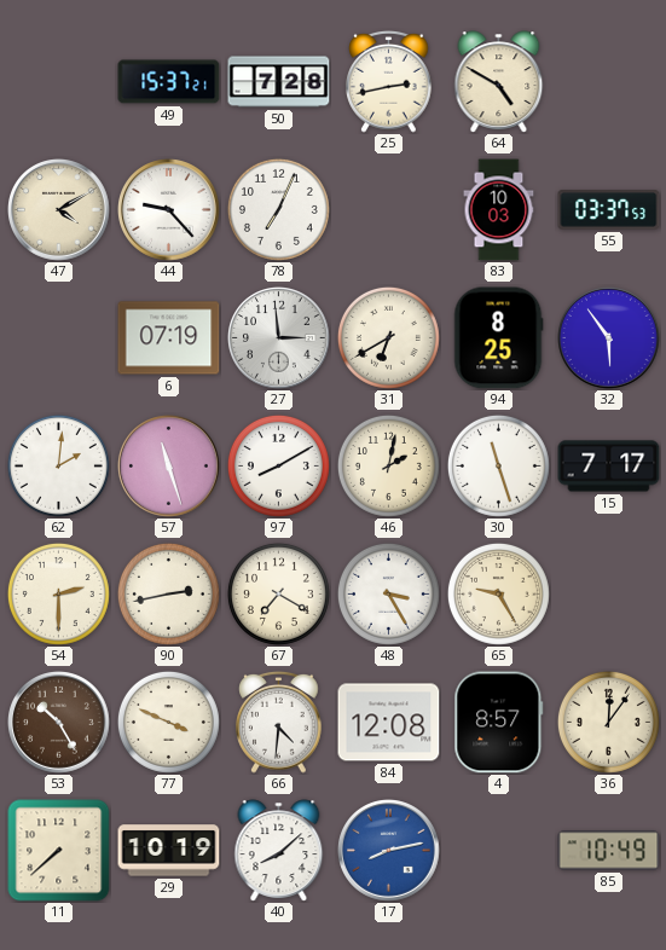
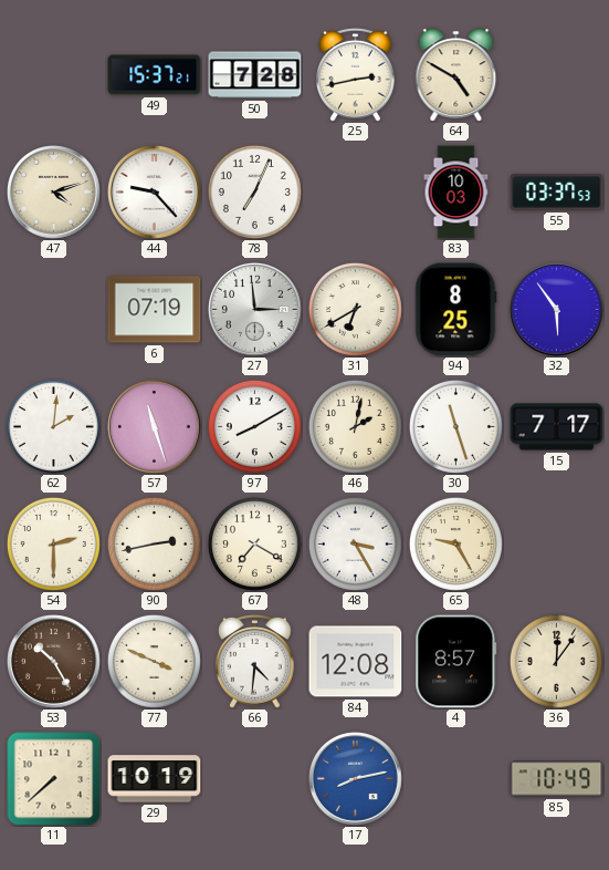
47: 4:10 -> 4:12 (54, 193)
40: 8:08 -> none (279, 851)
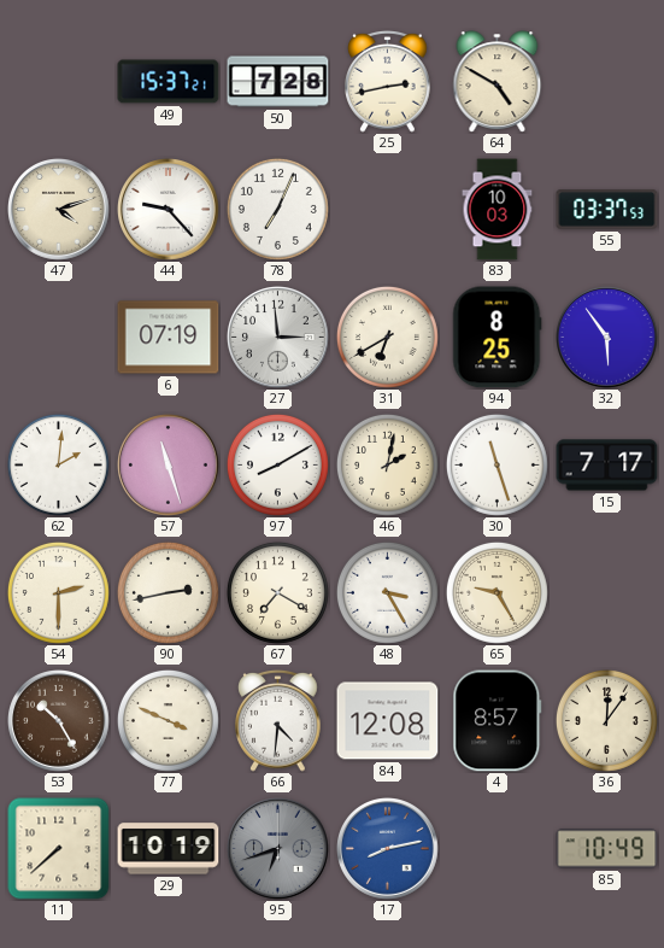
95: none -> 6:42 (278, 849)
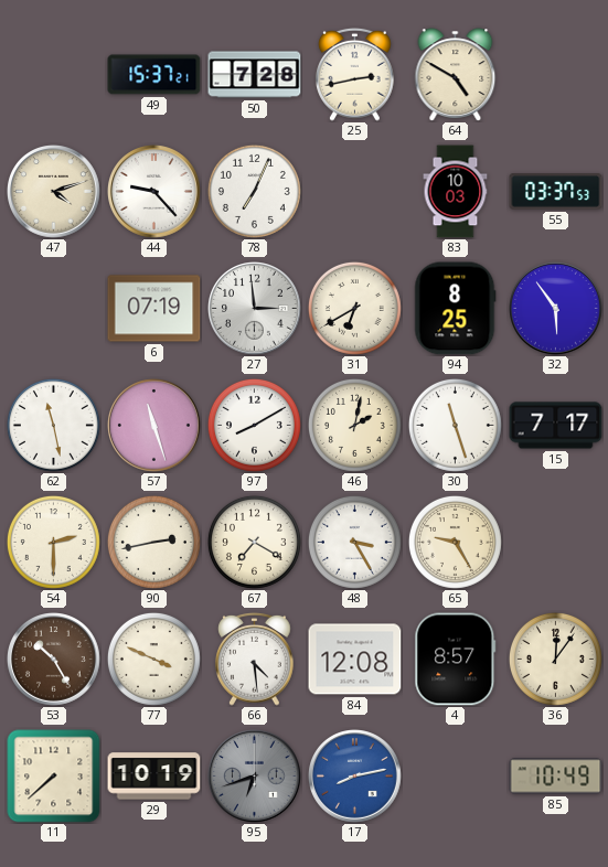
62: 2:01 -> 11:28 (53, 425)
66: 4:31 -> 4:29 (255, 659)
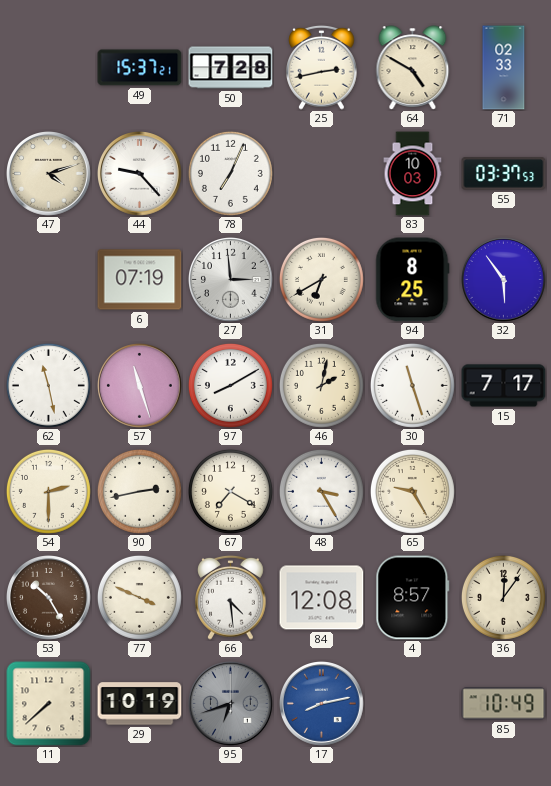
71: none -> 02:33 (504, 68)
